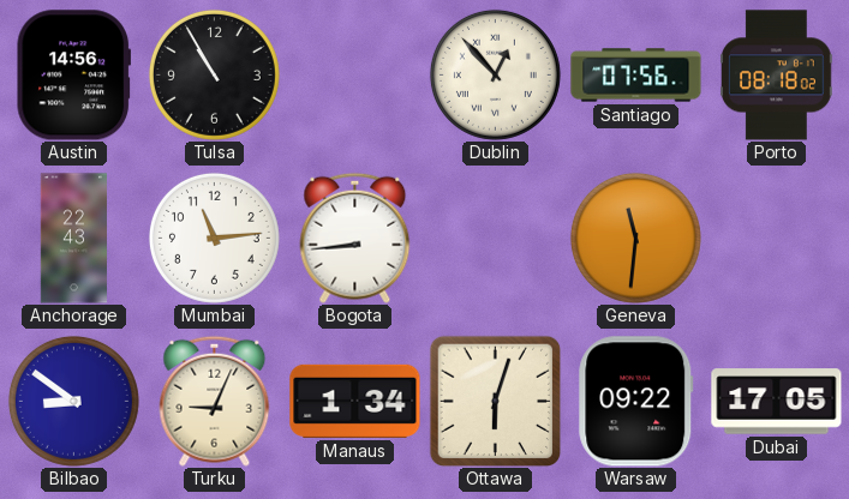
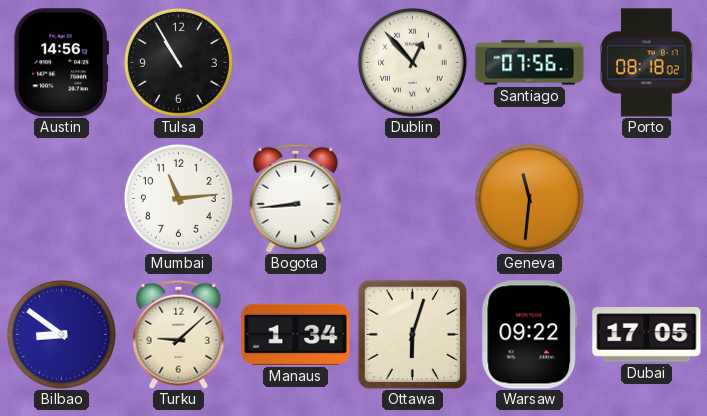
Anchorage: 22:43 -> none (73, 239)
Turku: 9:04 -> 9:08 (179, 334)
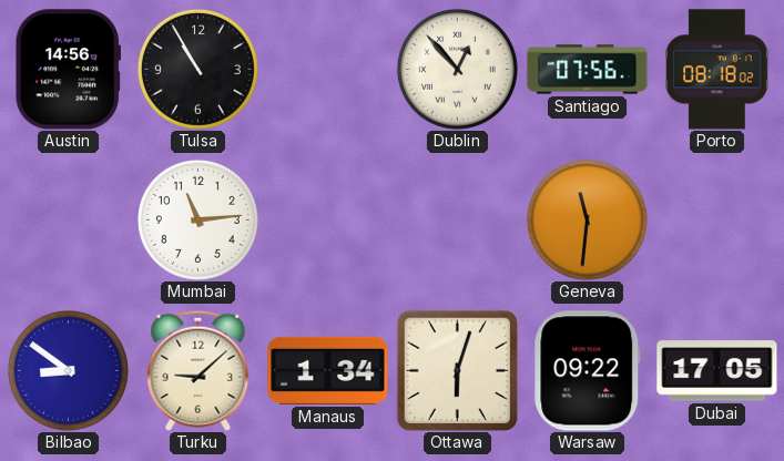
Bogota: 8:44 -> none (296, 198)
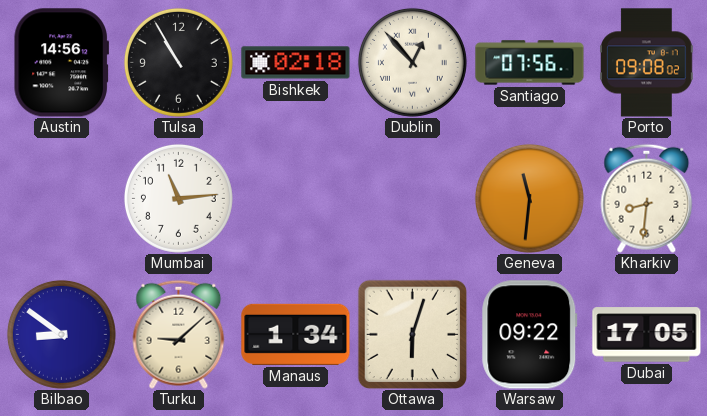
Bishkek: none -> 02:18 (296, 63)
Porto: 08:18 -> 09:08 (647, 63)
Kharkiv: none -> 8:31 (647, 198)
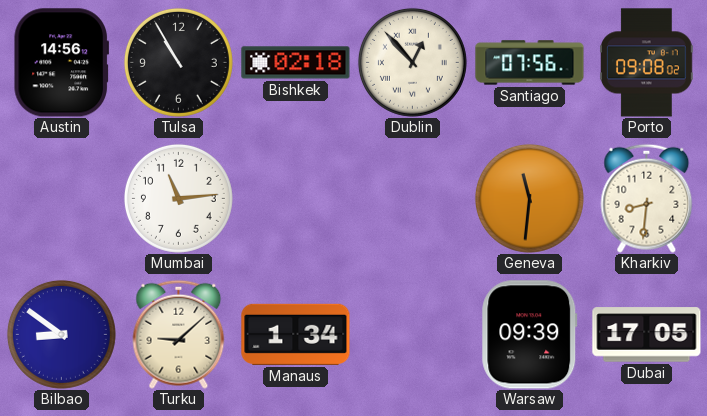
Ottawa: 6:03 -> none (412, 334)
Warsaw: 09:22 -> 09:39 (530, 335)
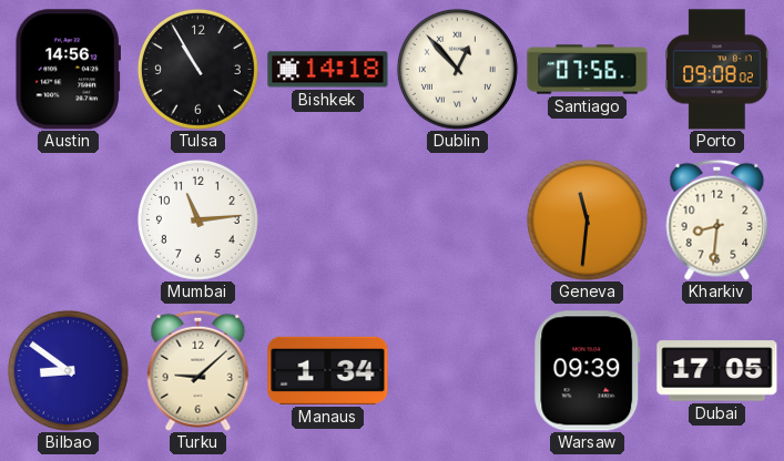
Bishkek: 02:18 -> 14:18 (328, 70)
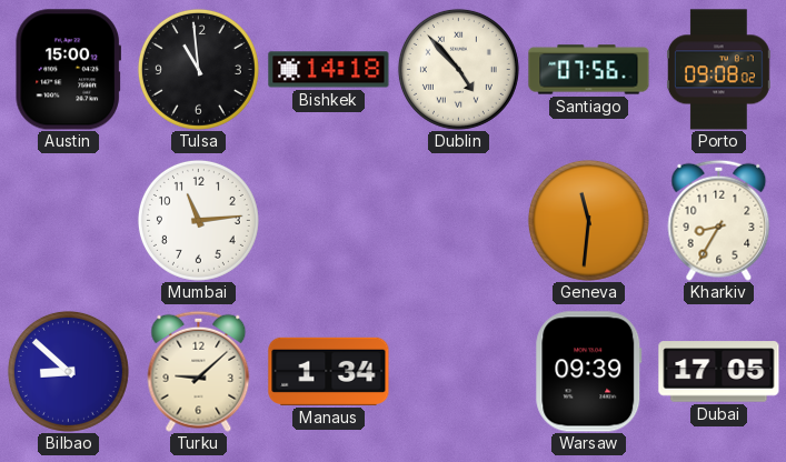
Austin: 14:56 -> 15:00 (68, 70)
Tulsa: 10:55 -> 10:59 (198, 69)
Dublin: 12:53 -> 4:53 (458, 69)
Kharkiv: 8:31 -> 8:35 (719, 220)
Bilbao: 8:51 -> 8:52 (68, 371)
